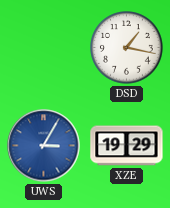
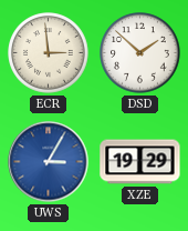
ECR: none -> 2:59 (49, 53)
DSD: 1:17 -> 1:52 (140, 53)
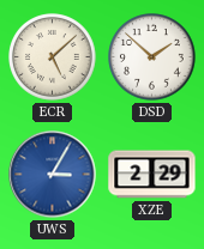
ECR: 2:59 -> 5:08 (53, 57)
XZE: 19:29 -> 2:29 (152, 175)
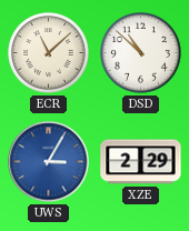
ECR: 5:08 -> 11:08 (49, 53)
DSD: 1:52 -> 10:52 (141, 53)
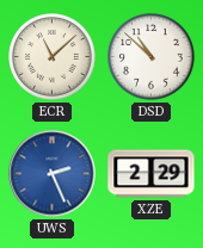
UWS: 3:05 -> 2:26 (53, 174)
